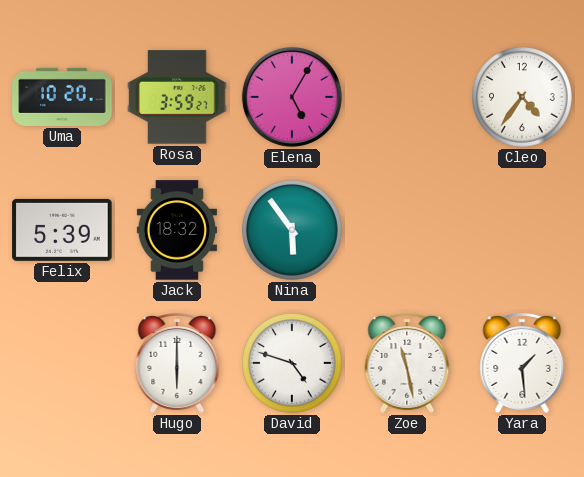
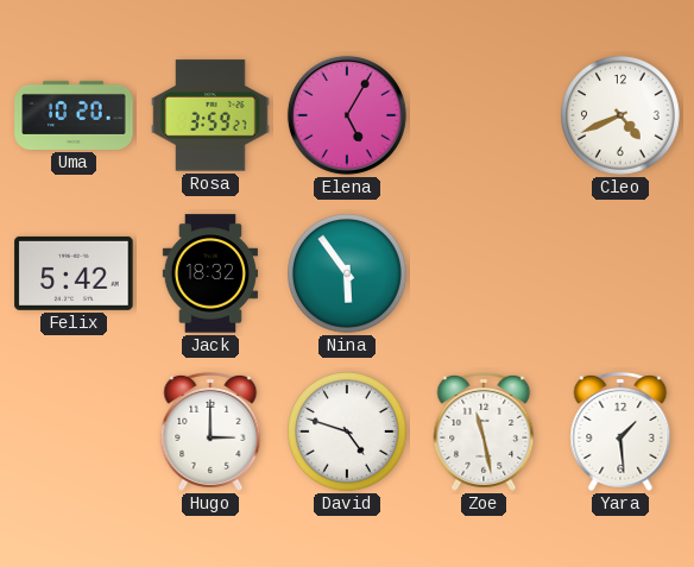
Cleo: 4:36 -> 4:41 (622, 116)
Felix: 5:39 -> 5:42 (74, 273)
Hugo: 6:00 -> 3:00 (210, 431)
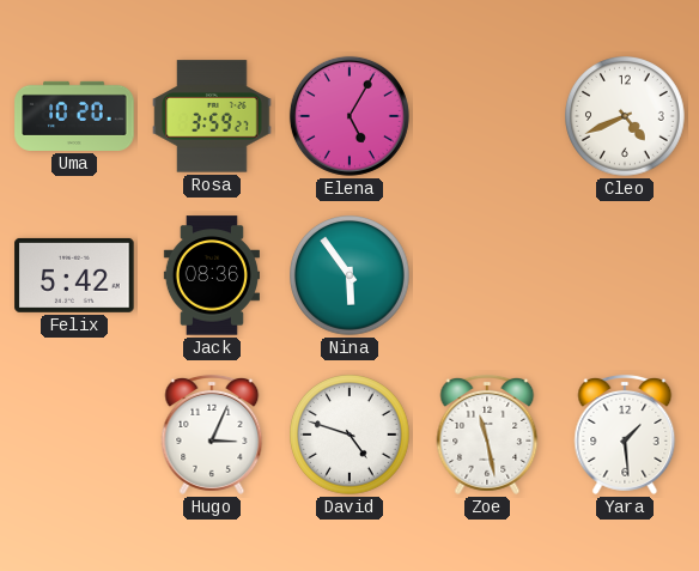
Jack: 18:32 -> 08:36 (212, 275)
Hugo: 3:00 -> 3:04 (212, 435)
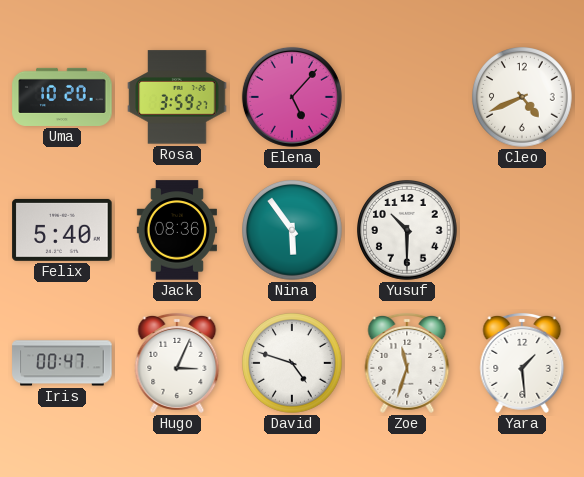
Elena: 5:05 -> 5:07 (292, 97)
Felix: 5:42 -> 5:40 (62, 230)
Yusuf: none -> 10:30 (408, 231)
Iris: none -> 00:47 (62, 363)
Zoe: 11:28 -> 11:33 (407, 363)
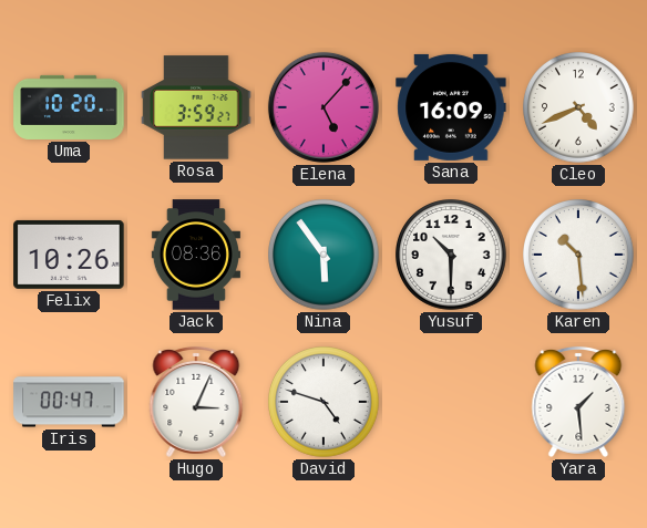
Sana: none -> 16:09 (451, 107)
Felix: 5:40 -> 10:26 (69, 255)
Karen: none -> 10:29 (579, 256)
Zoe: 11:33 -> none (407, 363)
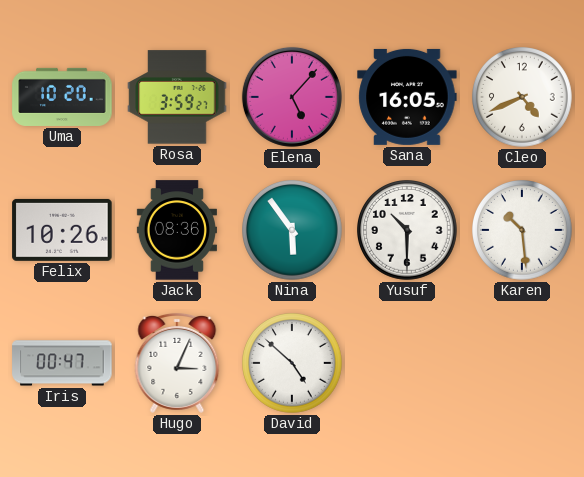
Sana: 16:09 -> 16:05 (407, 97)
David: 4:48 -> 4:52 (293, 364)
Yara: 1:29 -> none (578, 402)
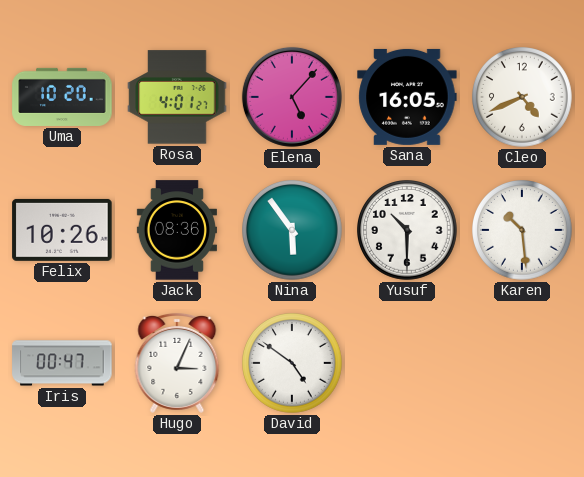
Rosa: 3:59 -> 4:01 (177, 97)
David: 4:52 -> 4:51 (293, 364)
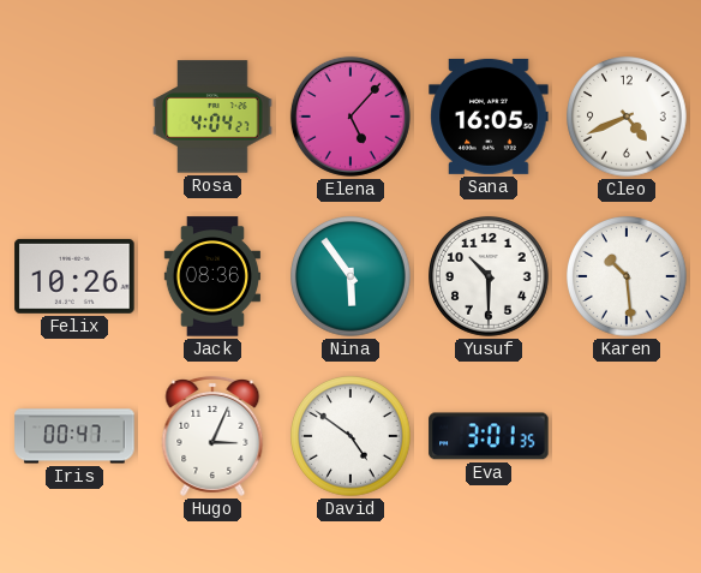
Uma: 10:20 -> none (62, 97)
Rosa: 4:01 -> 4:04 (212, 117)
Eva: none -> 3:01 (489, 436)
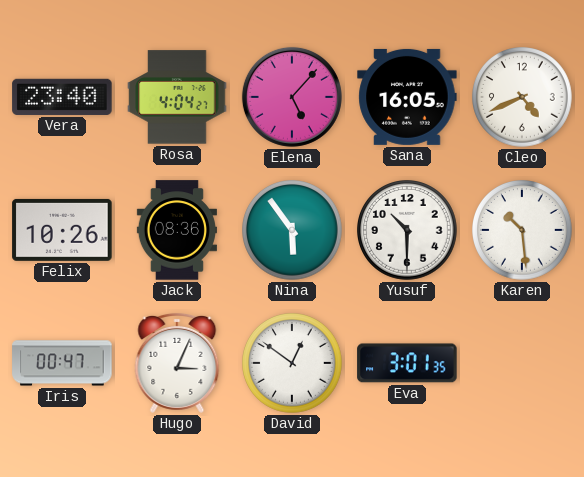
Vera: none -> 23:40 (62, 97)
David: 4:51 -> 12:51 (293, 364)
